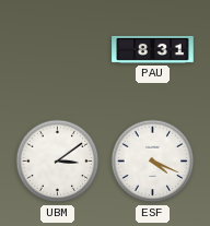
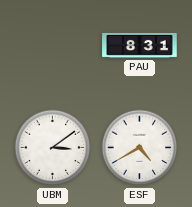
ESF: 4:19 -> 4:40 (140, 148)
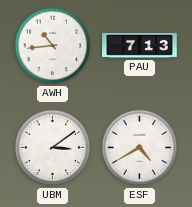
AWH: none -> 10:44 (53, 46)
PAU: 8:31 -> 7:13 (140, 45)
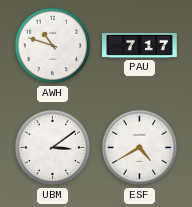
AWH: 10:44 -> 10:48 (53, 46)
PAU: 7:13 -> 7:17 (140, 45)
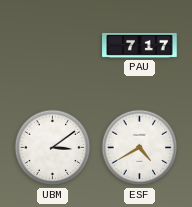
AWH: 10:48 -> none (53, 46)
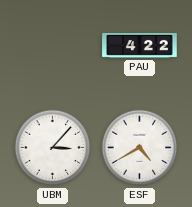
PAU: 7:17 -> 4:22 (140, 45)
UBM: 3:09 -> 3:07 (53, 148)
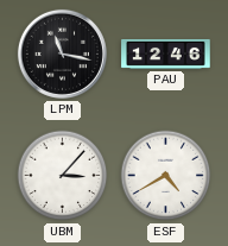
LPM: none -> 11:17 (62, 53)
PAU: 4:22 -> 12:46 (166, 53)
